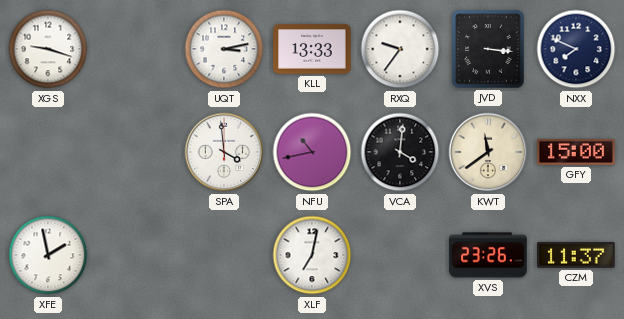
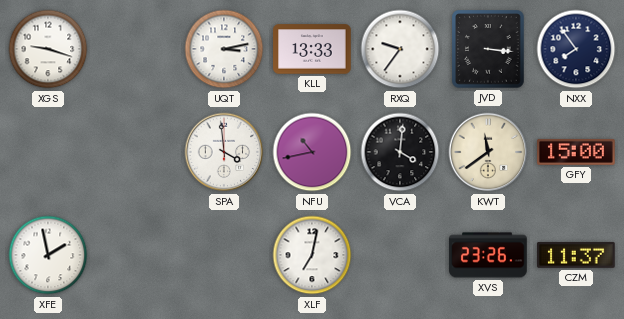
NXX: 7:49 -> 7:54 (576, 49)
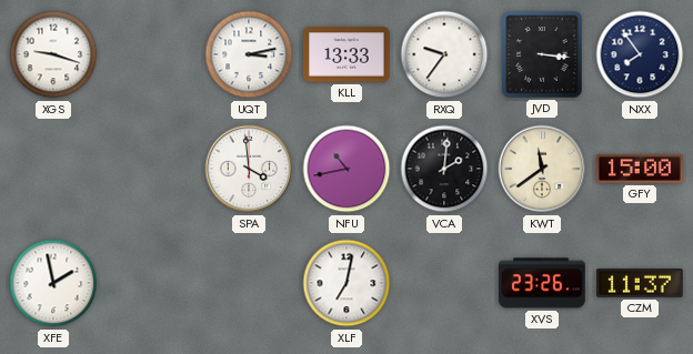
VCA: 4:01 -> 2:01 (444, 169)
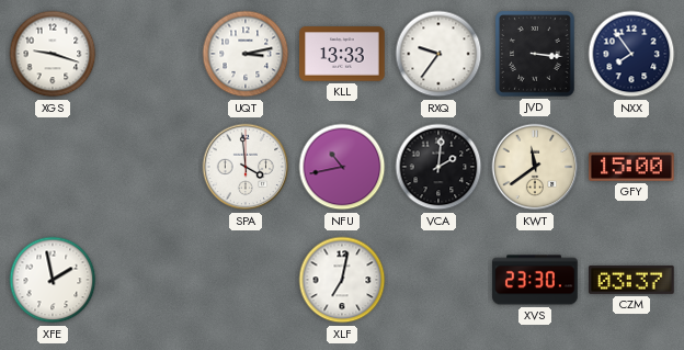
XVS: 23:26 -> 23:30 (535, 280)
CZM: 11:37 -> 03:37 (632, 280)
